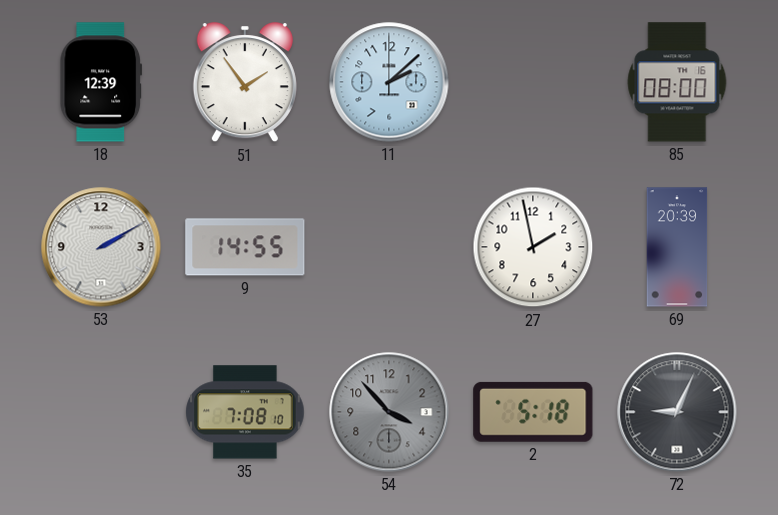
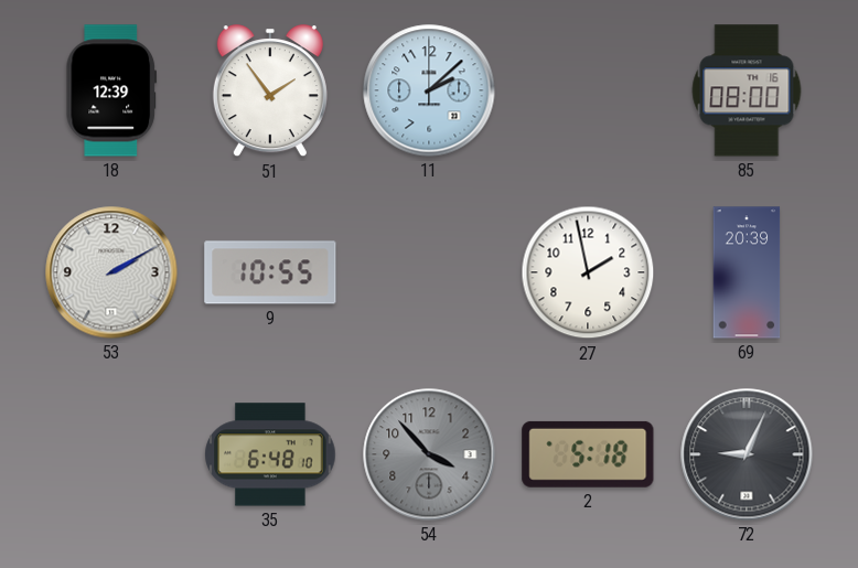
9: 14:55 -> 10:55 (270, 272)
35: 7:08 -> 6:48 (270, 454)
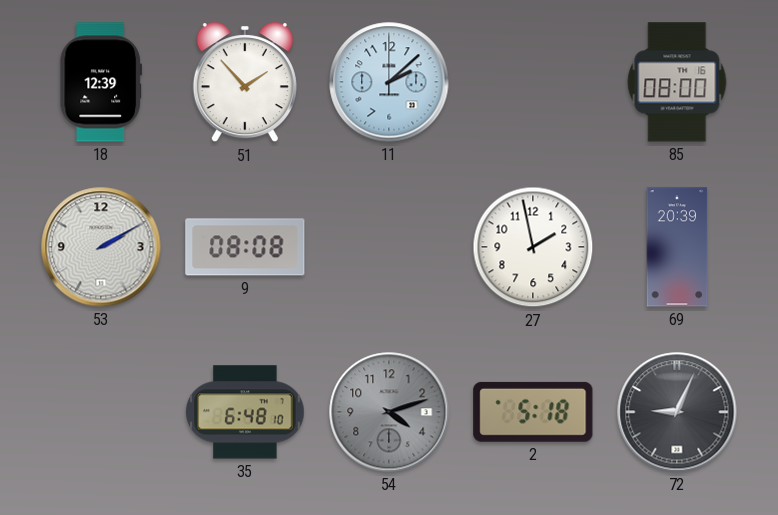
51: 1:54 -> 1:53 (245, 83)
9: 10:55 -> 08:08 (245, 247)
54: 3:53 -> 4:12 (389, 412)
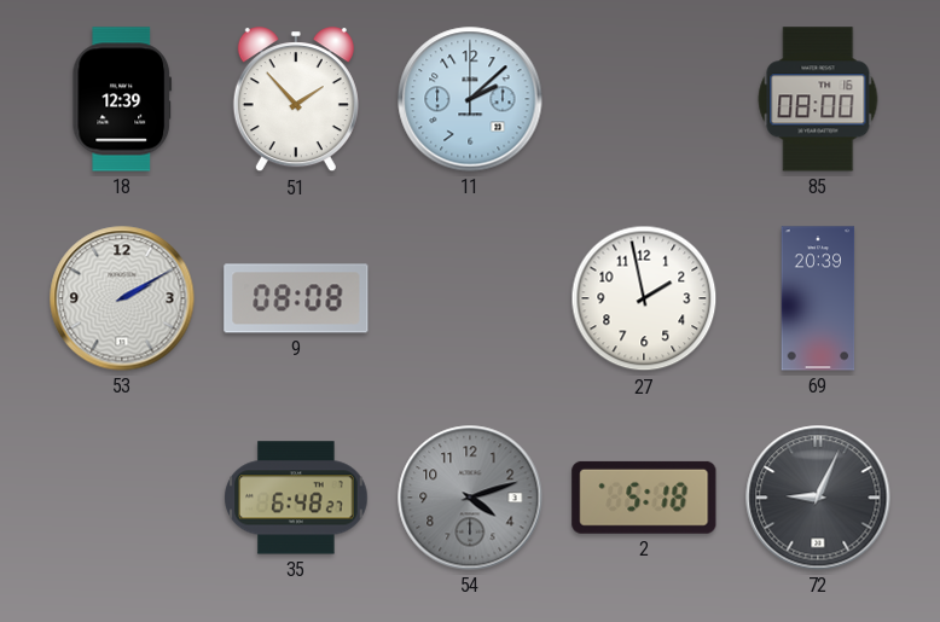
35: 6:48:10 -> 6:48:27 (296, 498)
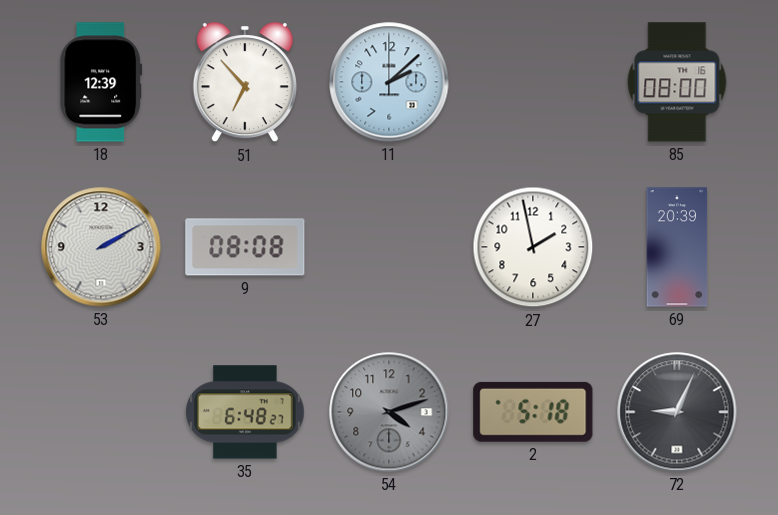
51: 1:53 -> 6:53 (245, 83)
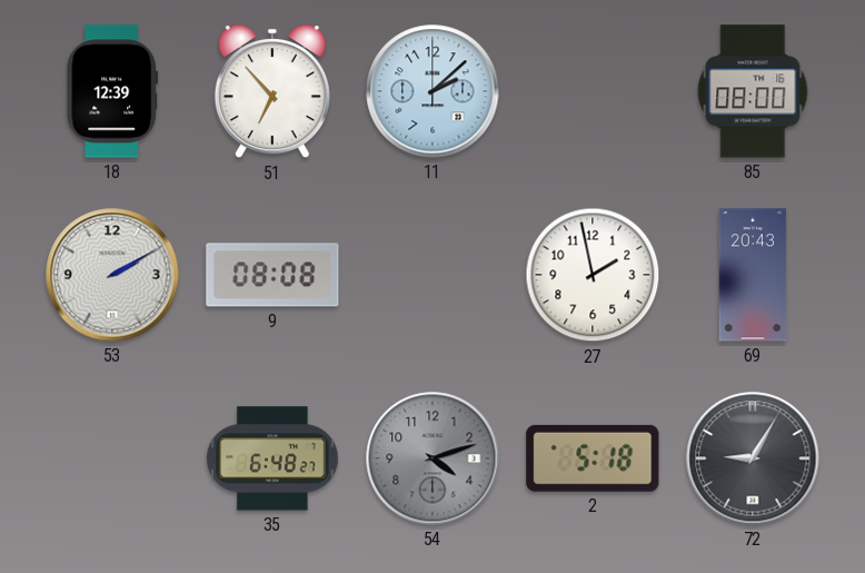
69: 20:39 -> 20:43 (753, 275)
72: 9:04 -> 9:05 (753, 458)
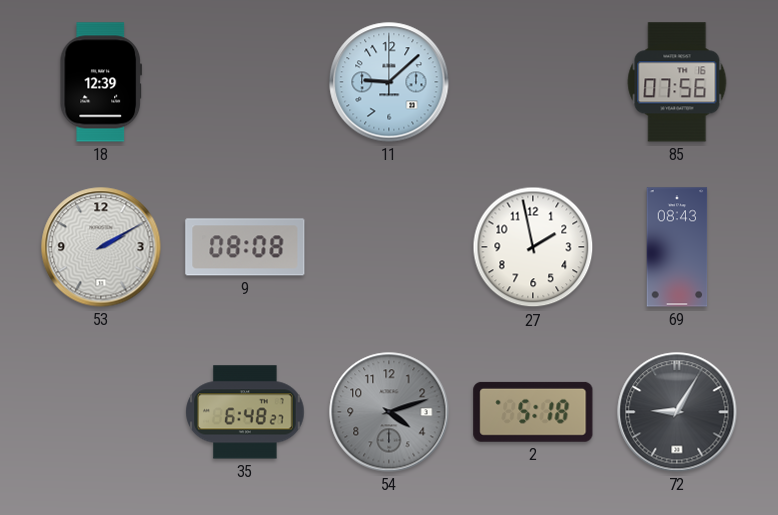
51: 6:53 -> none (272, 92)
11: 2:08 -> 9:08 (389, 82)
85: 08:00 -> 07:56 (677, 82)
69: 20:43 -> 08:43 (677, 247)
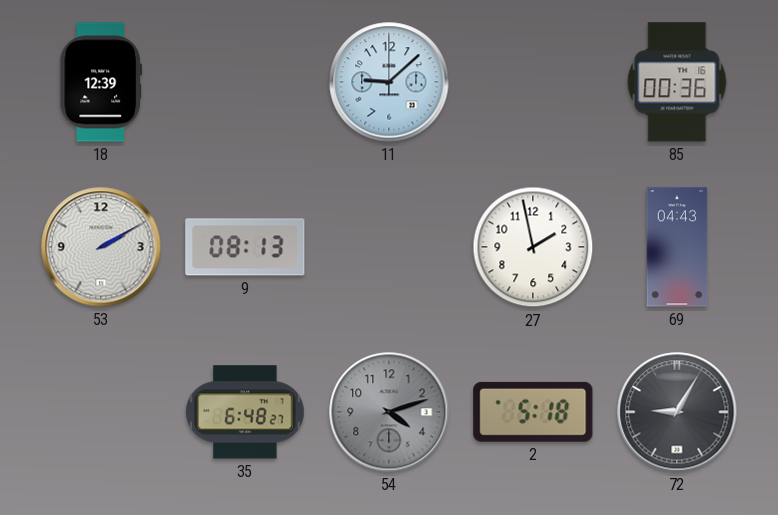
85: 07:56 -> 00:36 (677, 82)
9: 08:08 -> 08:13 (245, 247)
69: 08:43 -> 04:43 (677, 247)
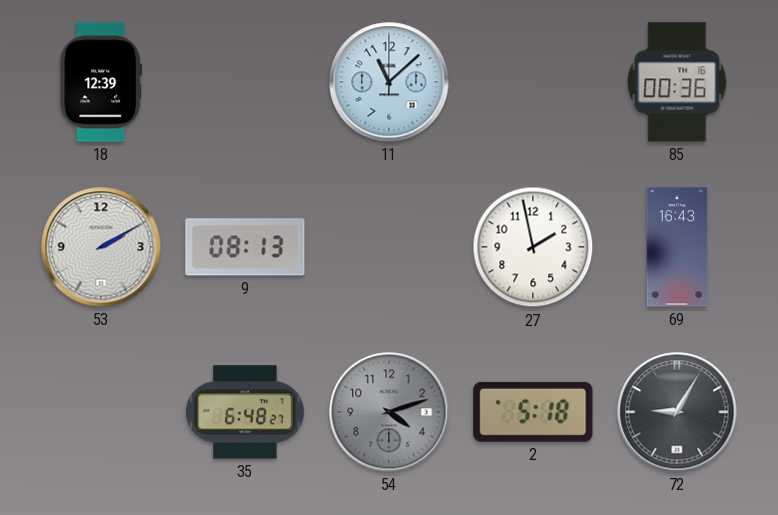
11: 9:08 -> 11:08 (389, 82)
69: 04:43 -> 16:43 (677, 247)
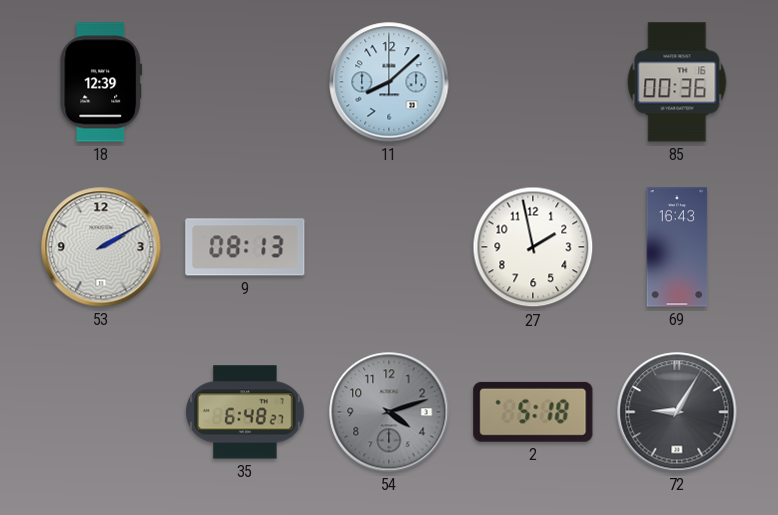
11: 11:08 -> 8:08 (389, 82)
